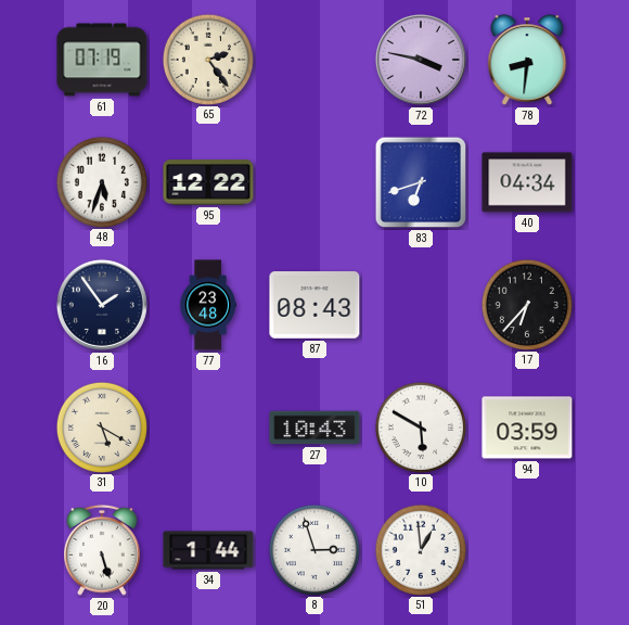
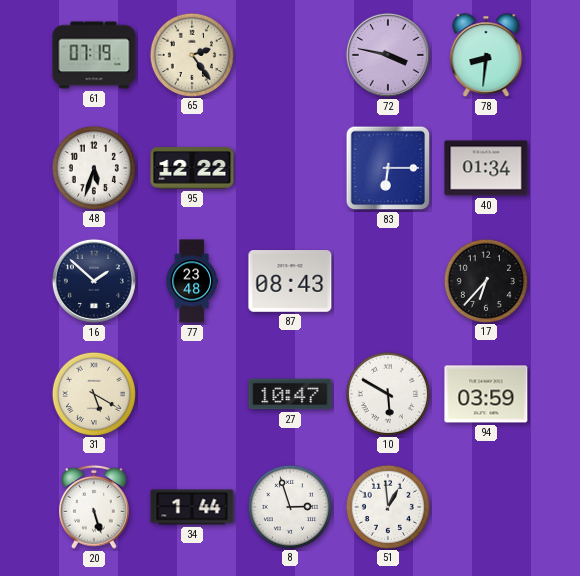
83: 6:42 -> 6:15 (388, 168)
40: 04:34 -> 01:34 (486, 168)
16: 1:54 -> 1:52 (94, 281)
27: 10:43 -> 10:47 (290, 394)
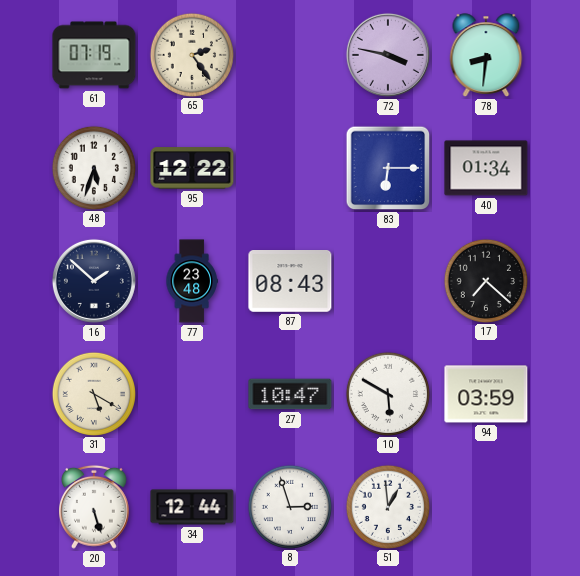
17: 6:37 -> 7:22 (485, 280)
34: 1:44 -> 12:44 (192, 507)
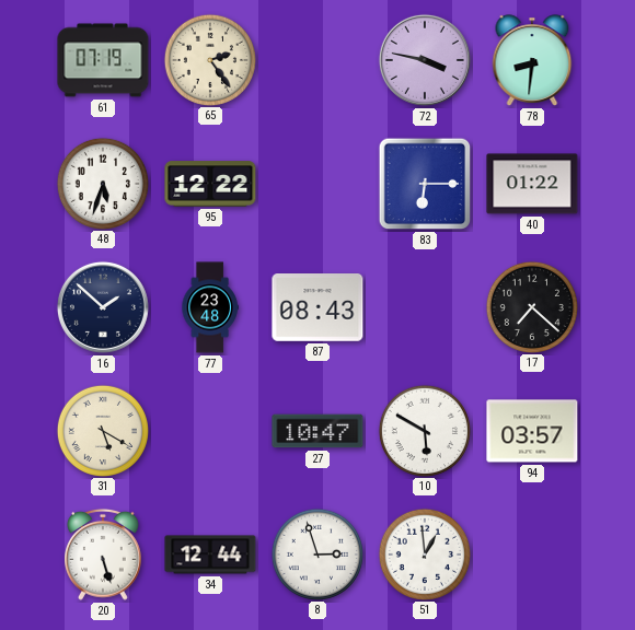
40: 01:34 -> 01:22 (532, 184)
94: 03:59 -> 03:57 (532, 431)
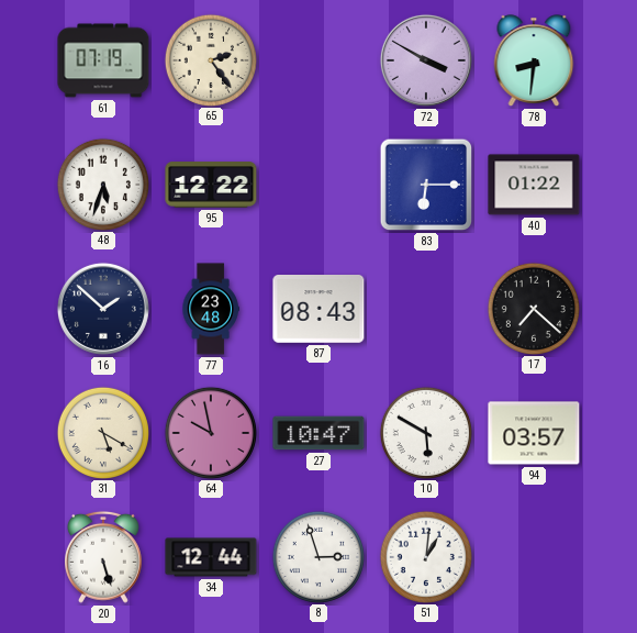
72: 3:47 -> 3:50 (426, 60)
64: none -> 9:58 (210, 432)
51: 12:59 -> 1:01 (425, 556)
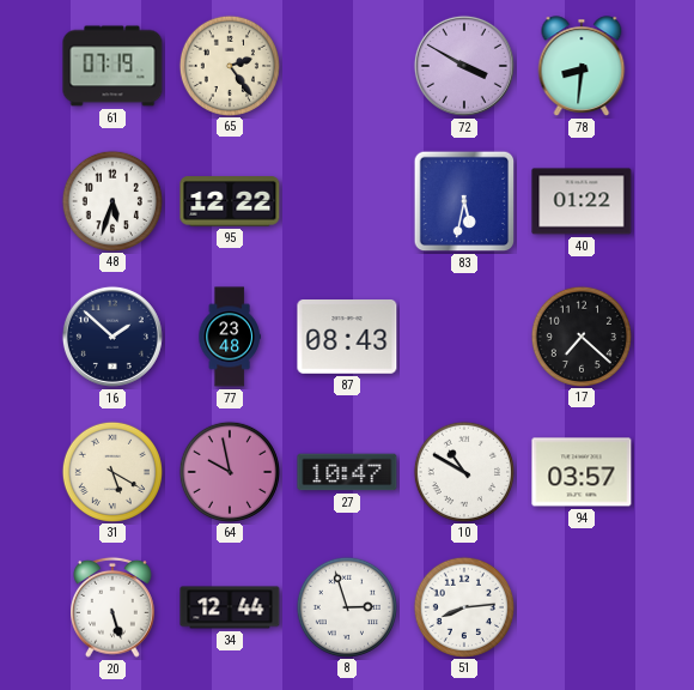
83: 6:15 -> 5:32 (464, 201)
10: 5:50 -> 10:50 (463, 471)
51: 1:01 -> 8:14 (463, 606)
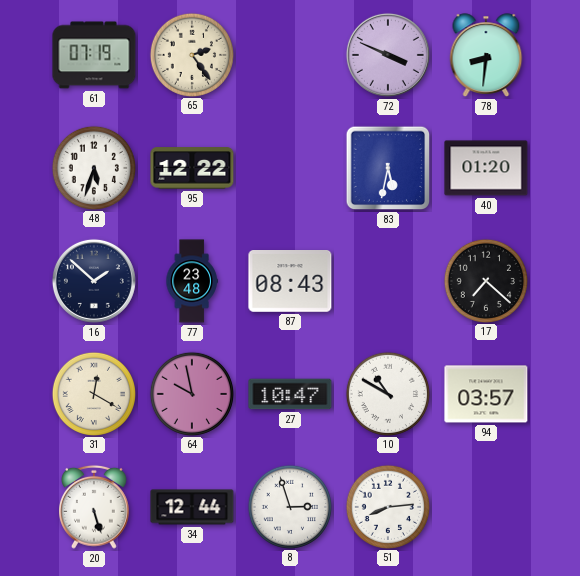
72: 3:50 -> 3:49 (388, 55)
40: 01:22 -> 01:20 (486, 168)
31: 5:20 -> 12:20 (93, 393)
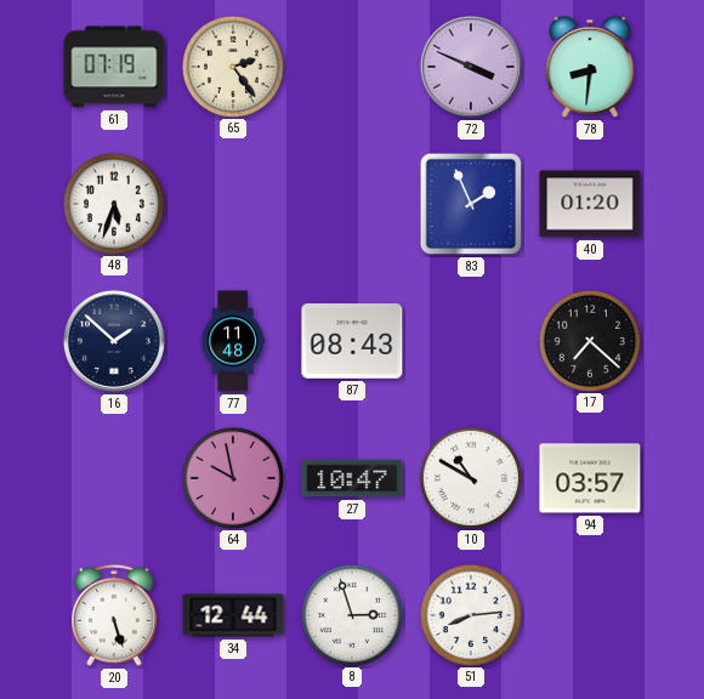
95: 12:22 -> none (192, 168)
83: 5:32 -> 1:56 (471, 204)
77: 23:48 -> 11:48 (233, 341)
31: 12:20 -> none (93, 393)
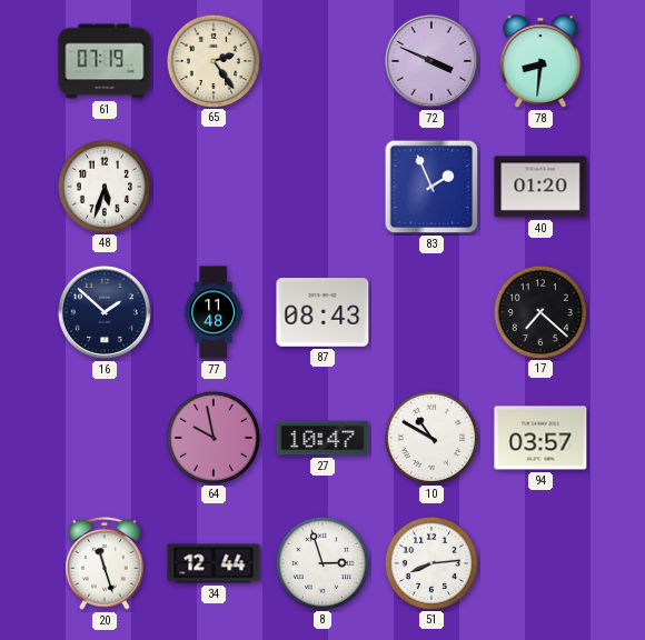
20: 5:27 -> 11:27 (106, 563)
